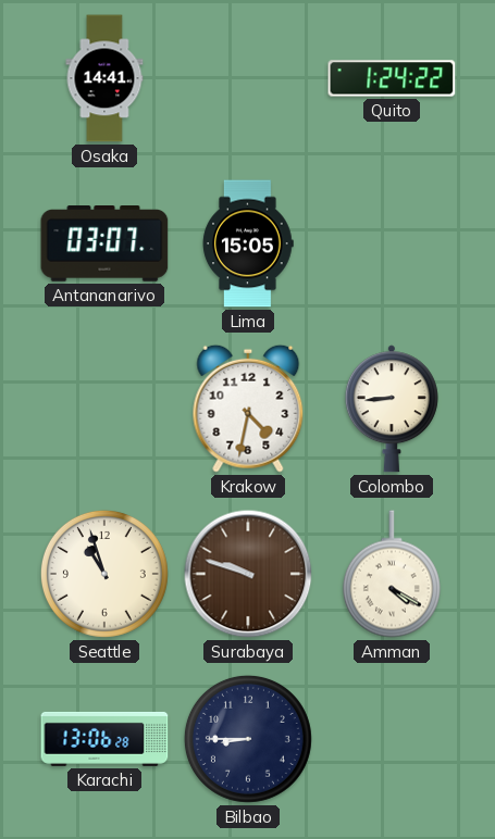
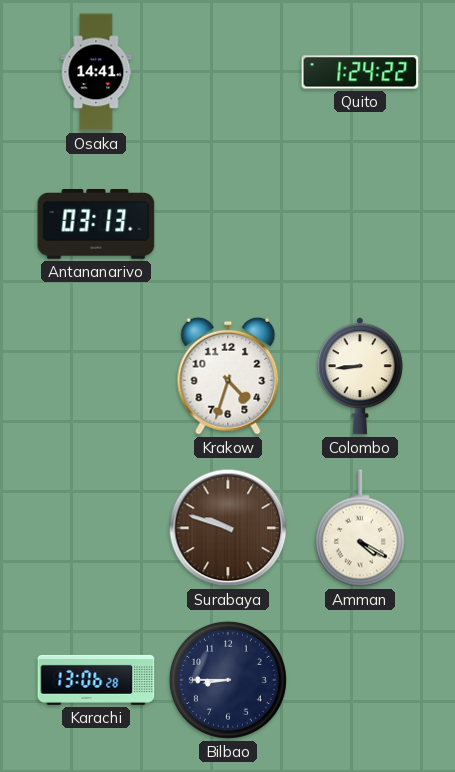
Antananarivo: 03:07 -> 03:13 (96, 225)
Lima: 15:05 -> none (248, 243)
Krakow: 4:32 -> 4:33 (228, 376)
Seattle: 10:57 -> none (104, 574)
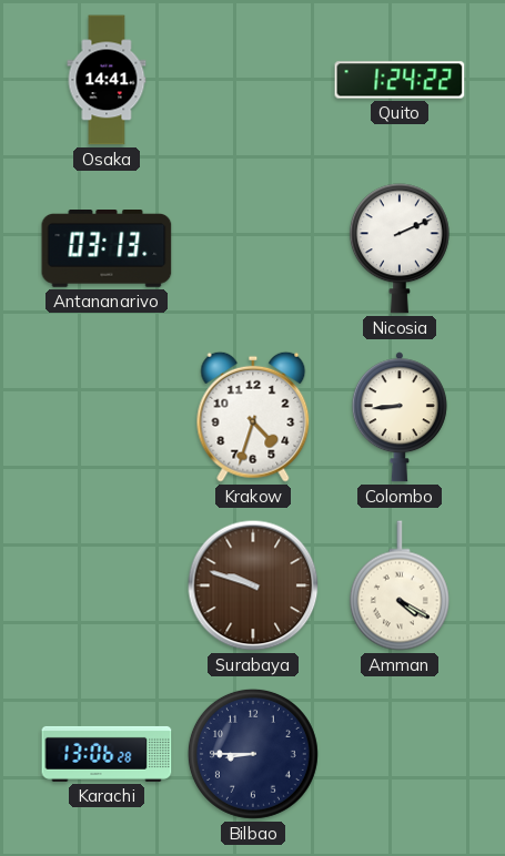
Nicosia: none -> 2:11 (400, 248)
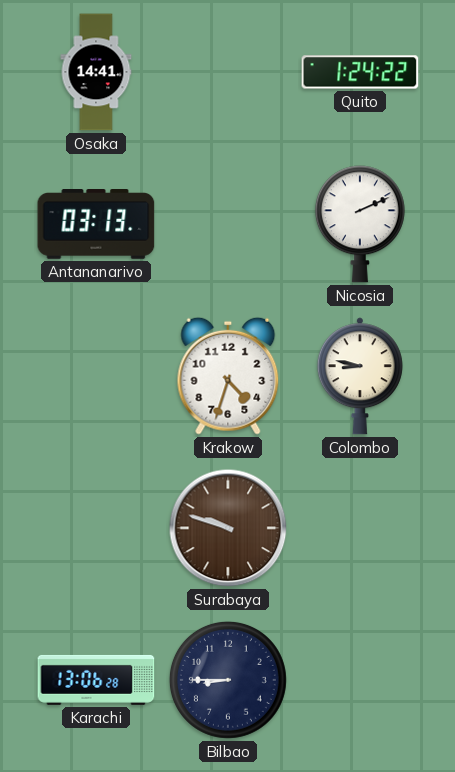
Colombo: 8:44 -> 8:47 (360, 376)
Amman: 4:20 -> none (400, 585)
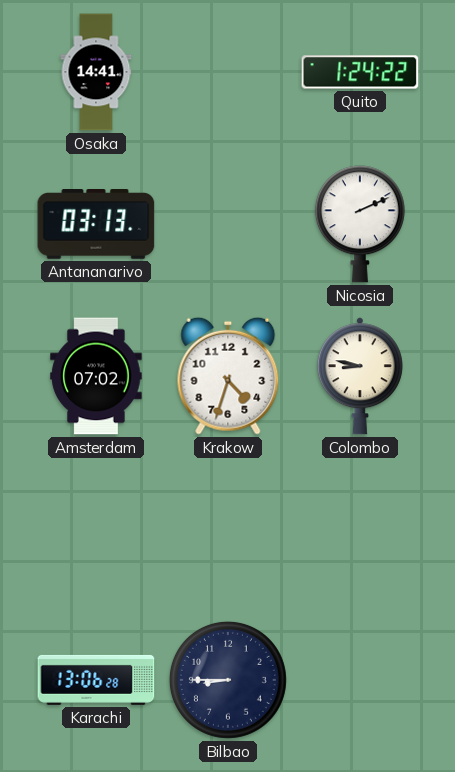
Amsterdam: none -> 07:02 (96, 376)
Surabaya: 9:48 -> none (228, 528)
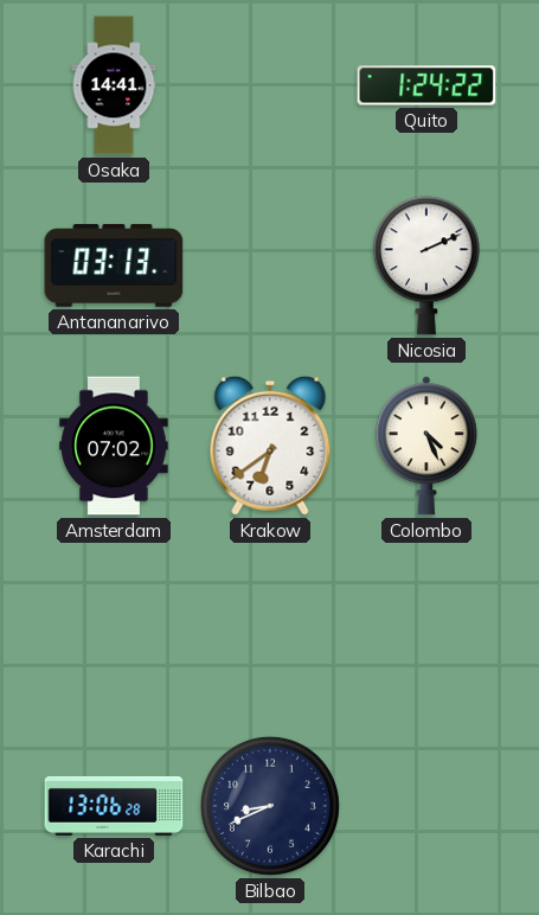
Krakow: 4:33 -> 6:39 (270, 446)
Colombo: 8:47 -> 4:26 (426, 446)
Bilbao: 8:45 -> 8:41 (270, 806)
